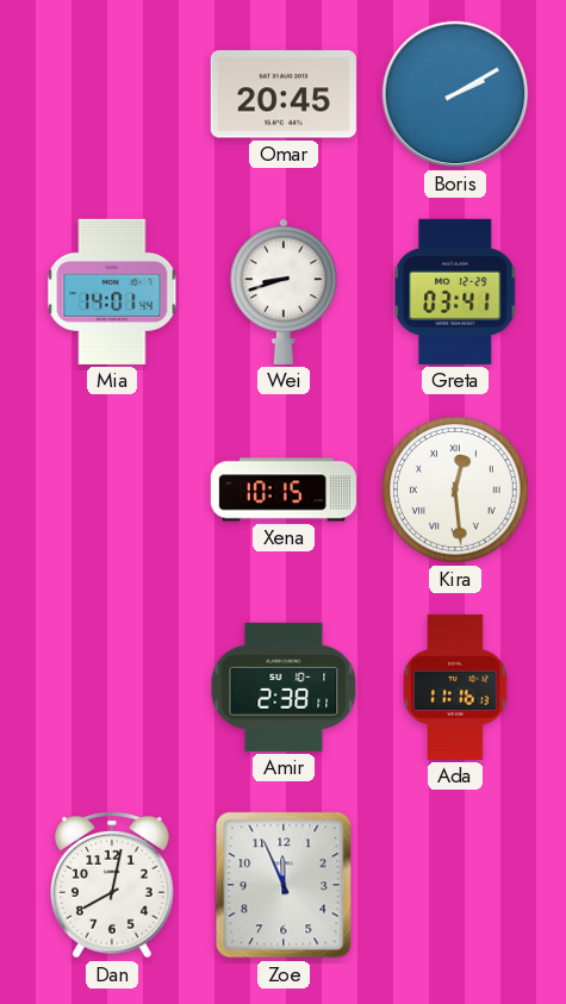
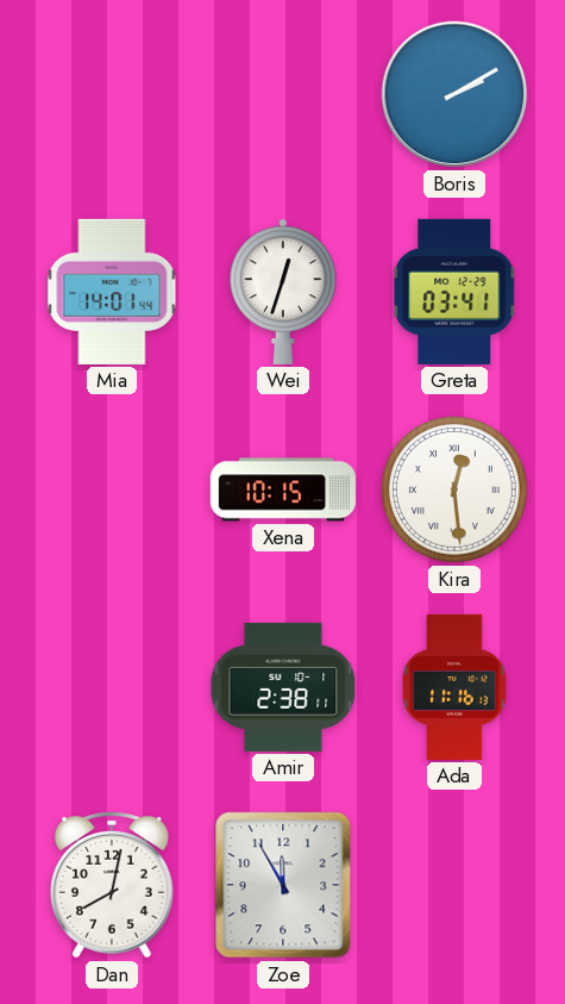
Omar: 20:45 -> none (284, 94)
Wei: 8:42 -> 12:33 (283, 292)
Zoe: 11:56 -> 11:55 (283, 885)
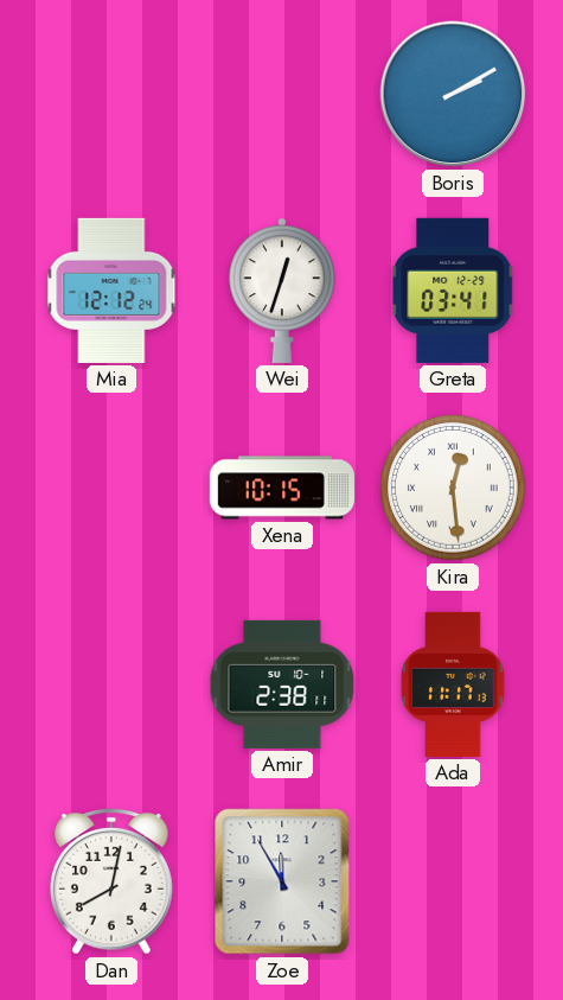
Mia: 14:01 -> 12:12 (111, 291)
Ada: 11:16 -> 11:17 (453, 684)
